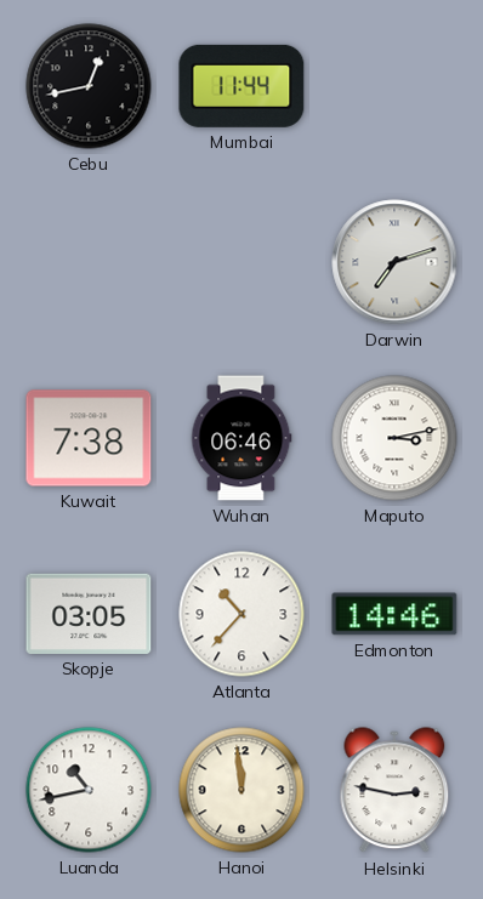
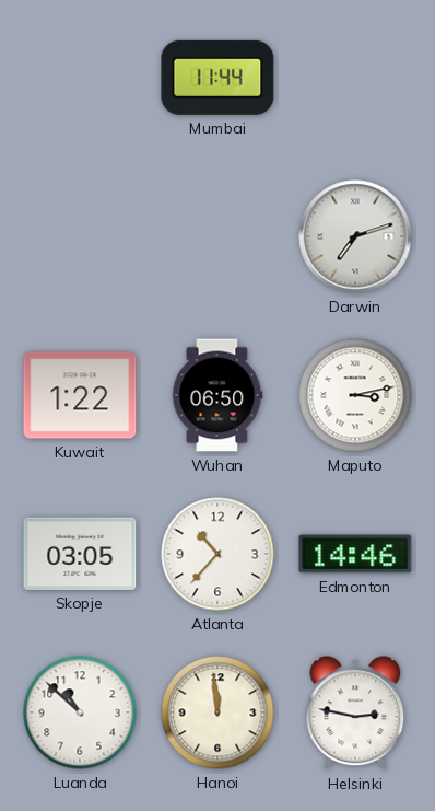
Cebu: 12:43 -> none (89, 86)
Kuwait: 7:38 -> 1:22 (80, 395)
Wuhan: 06:46 -> 06:50 (217, 395)
Luanda: 10:43 -> 10:52 (80, 712)
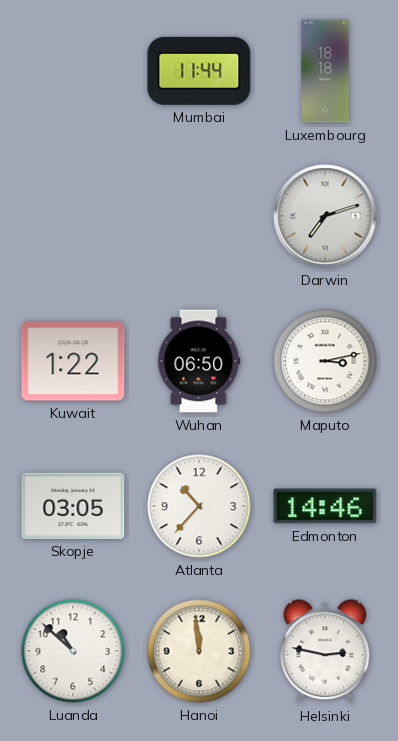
Luxembourg: none -> 18:18 (325, 71)
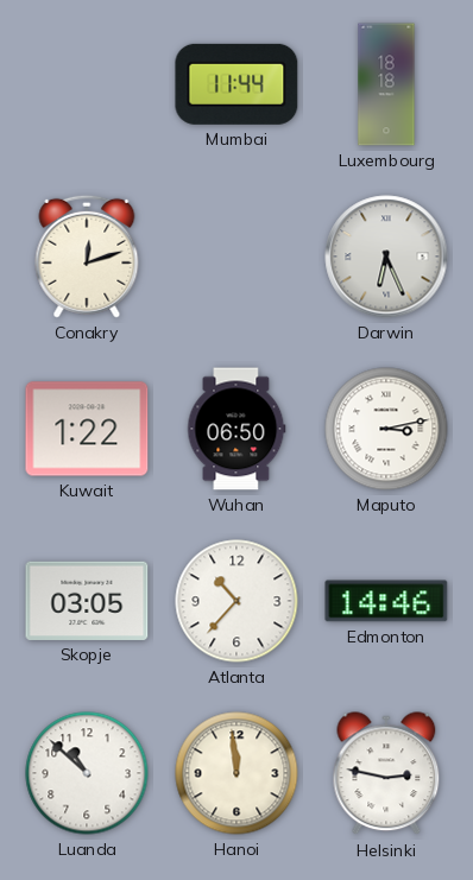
Conakry: none -> 12:12 (87, 257)
Darwin: 7:12 -> 6:26 (386, 257)
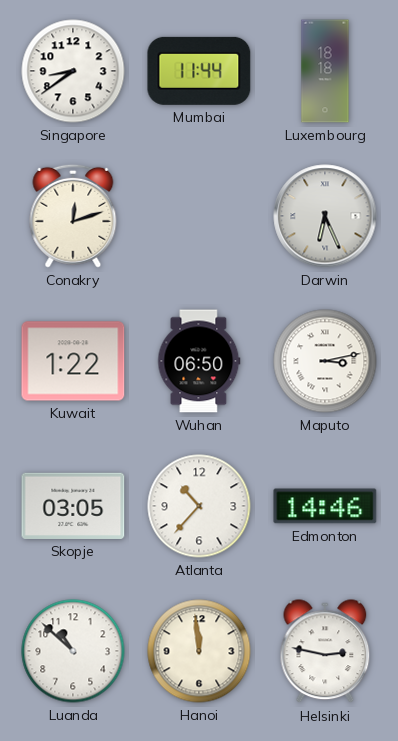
Singapore: none -> 8:39 (73, 71)
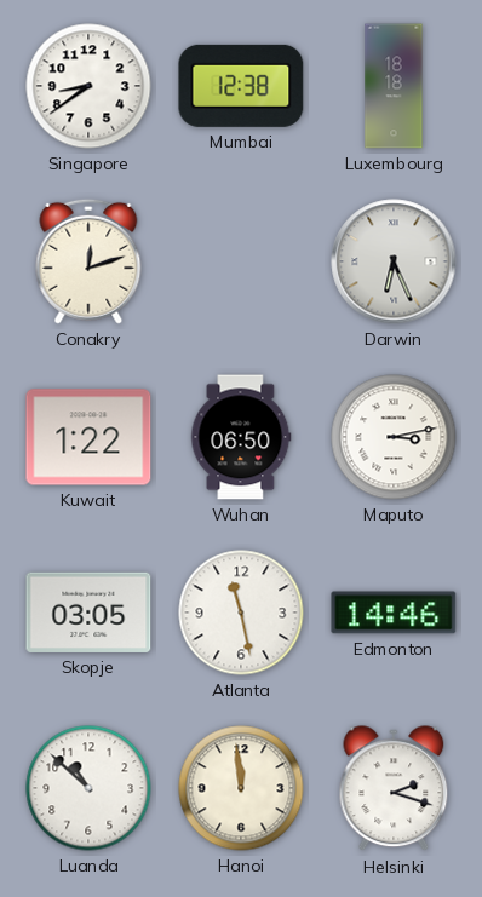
Mumbai: 11:44 -> 12:38 (241, 86)
Atlanta: 10:37 -> 11:28 (241, 613)
Helsinki: 2:47 -> 2:18 (394, 789)
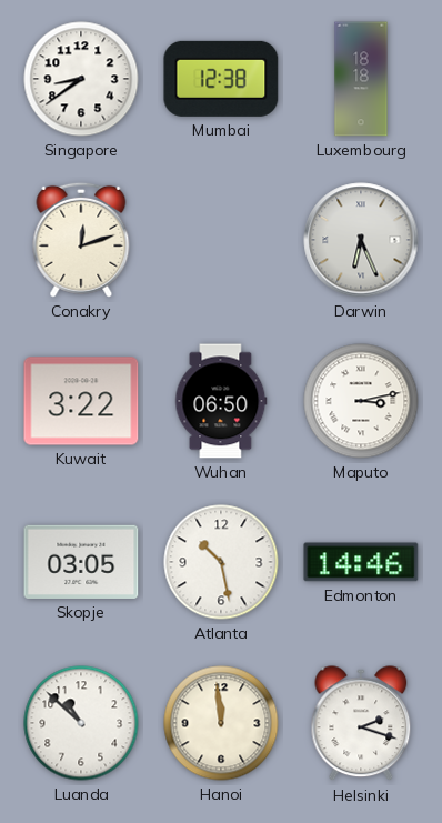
Kuwait: 1:22 -> 3:22 (81, 401)
Atlanta: 11:28 -> 10:28 (221, 562)
